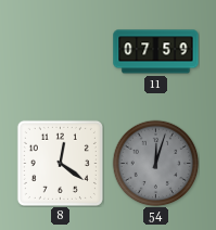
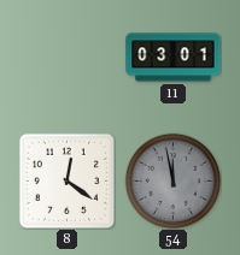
11: 07:59 -> 03:01 (174, 58)
54: 12:03 -> 11:58 (172, 180)
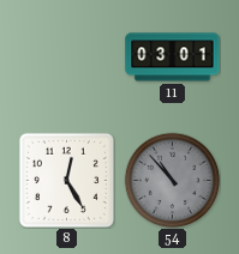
8: 12:21 -> 12:25 (66, 180)
54: 11:58 -> 10:53 (172, 180)
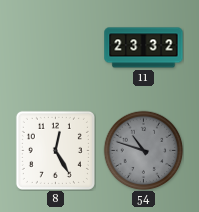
11: 03:01 -> 23:32 (144, 48)
54: 10:53 -> 10:48 (143, 150)
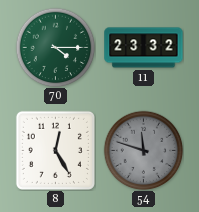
70: none -> 4:15 (55, 47)
54: 10:48 -> 11:48 (143, 150)
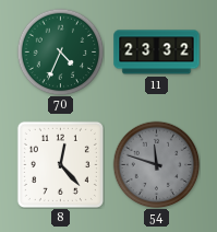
70: 4:15 -> 4:34 (60, 51)
8: 12:25 -> 12:23 (60, 164)
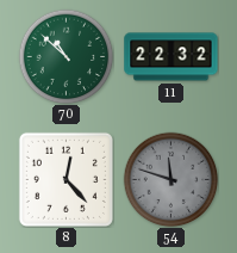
70: 4:34 -> 10:52 (66, 56)
11: 23:32 -> 22:32 (171, 57)
